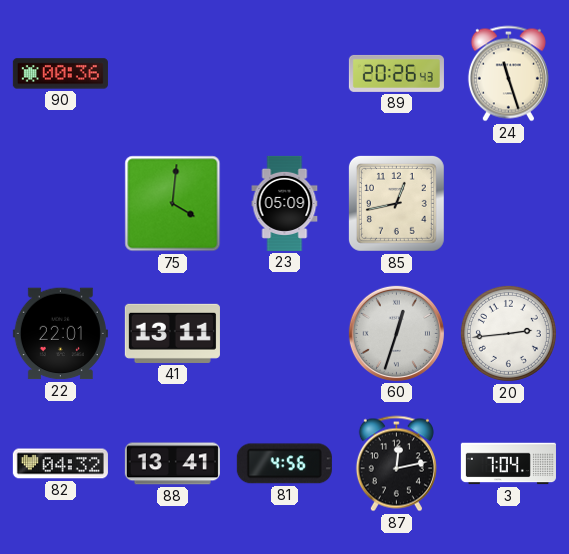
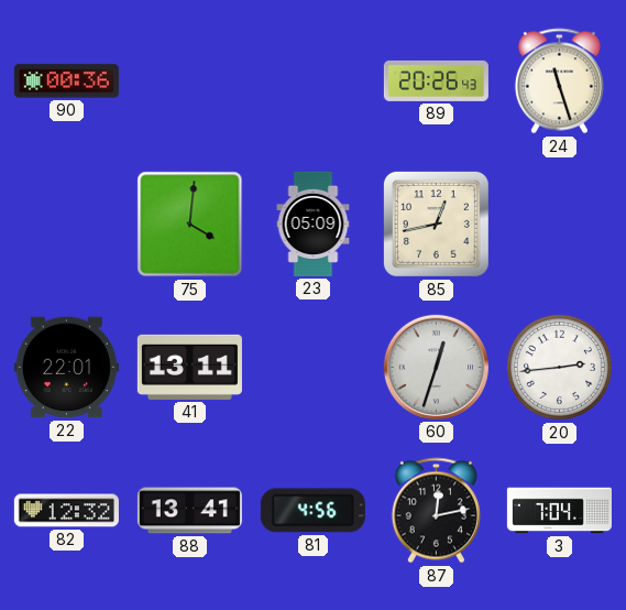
82: 04:32 -> 12:32 (66, 511)
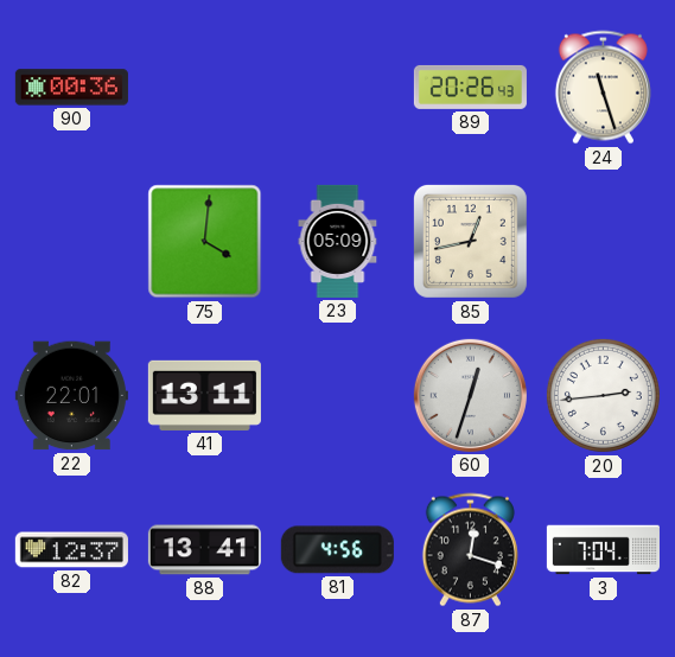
82: 12:32 -> 12:37 (71, 550)
87: 12:13 -> 12:18 (470, 550)
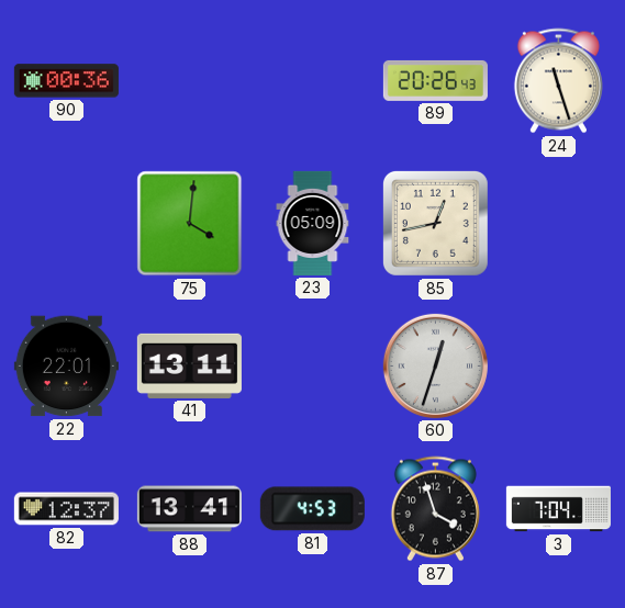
20: 2:44 -> none (603, 395)
81: 4:56 -> 4:53 (312, 509)
87: 12:18 -> 3:57 (435, 509)
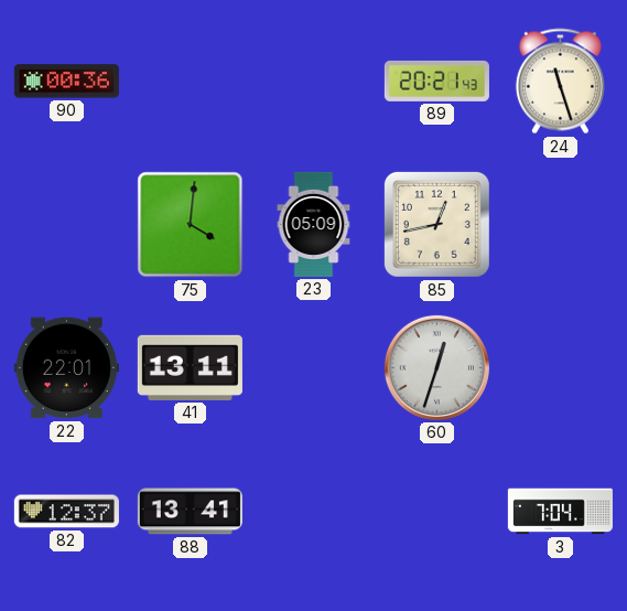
89: 20:26 -> 20:21 (436, 81)
81: 4:53 -> none (312, 509)
87: 3:57 -> none (435, 509)
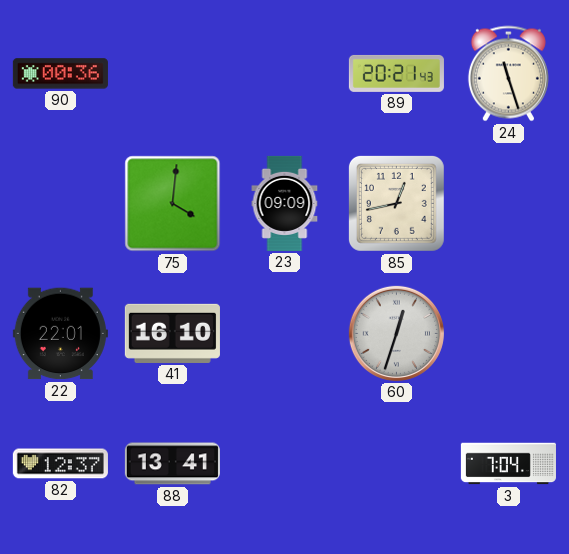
23: 05:09 -> 09:09 (285, 203)
41: 13:11 -> 16:10 (172, 333)
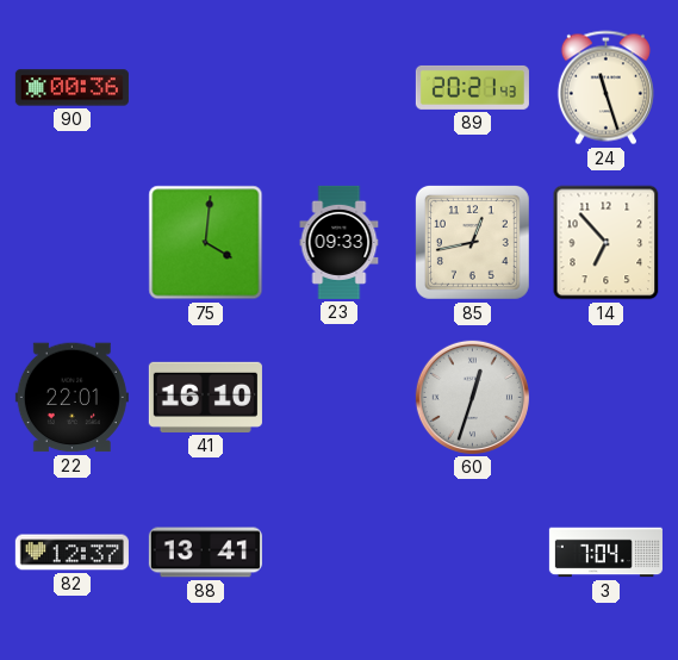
23: 09:09 -> 09:33 (340, 242)
14: none -> 6:53 (607, 243)
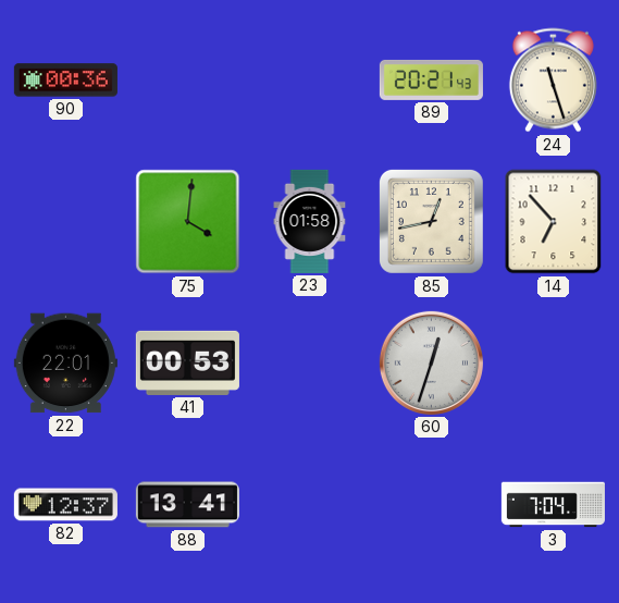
23: 09:33 -> 01:58 (310, 221)
41: 16:10 -> 00:53 (187, 362)
